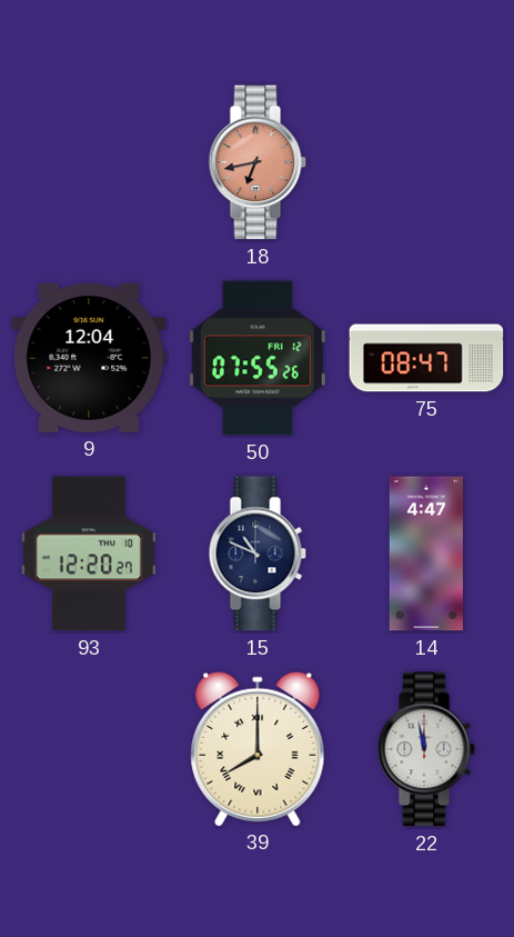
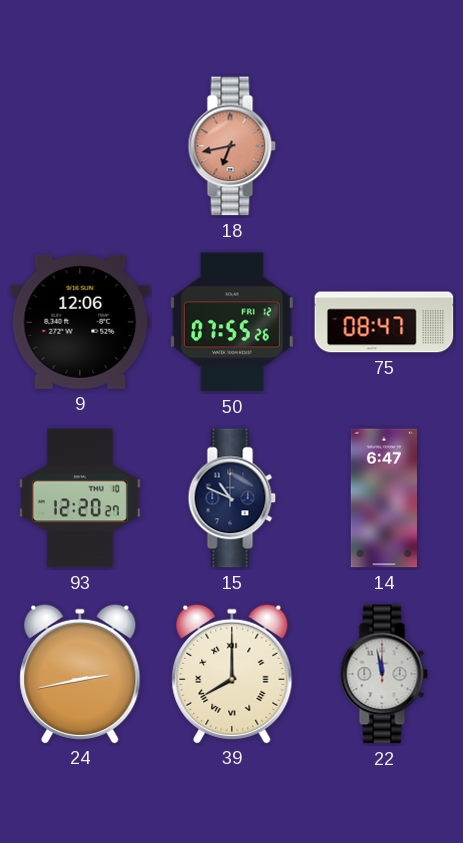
9: 12:04 -> 12:06 (80, 322)
14: 4:47 -> 6:47 (384, 498)
24: none -> 2:43 (80, 673)
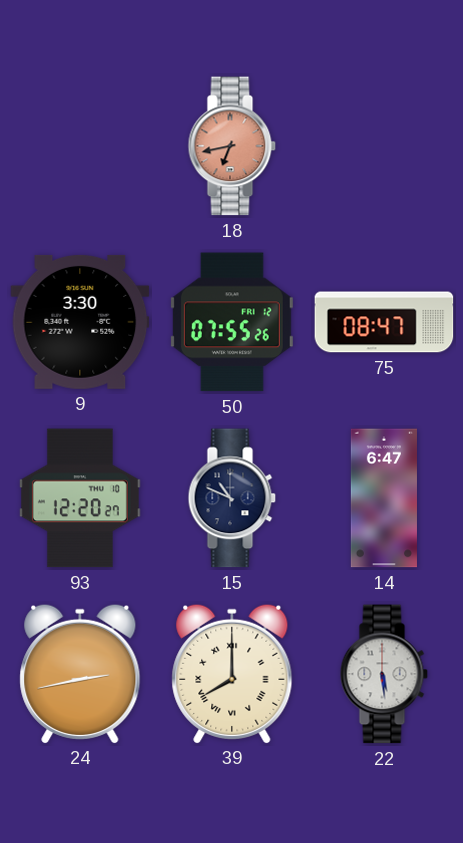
9: 12:06 -> 3:30 (80, 322)
22: 11:58 -> 5:29 (384, 674)
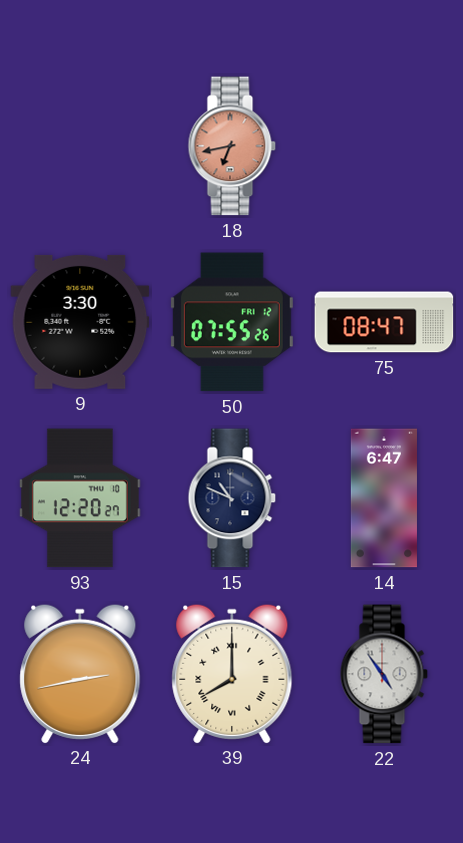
22: 5:29 -> 4:54 (384, 674)
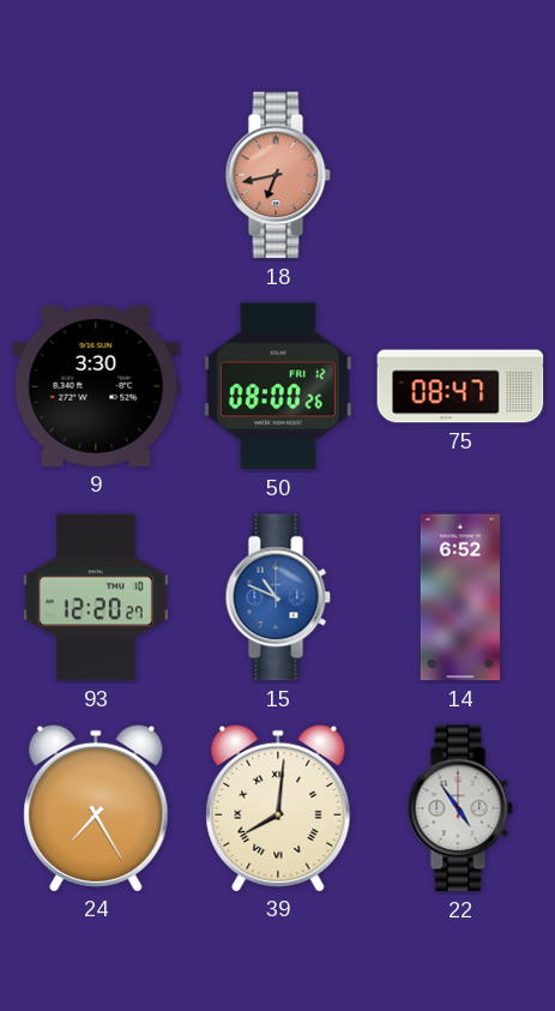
50: 07:55 -> 08:00 (278, 386)
15 dial: navy -> blue (278, 597)
14: 6:47 -> 6:52 (460, 597)
24: 2:43 -> 7:25 (96, 807)
39: 8:00 -> 8:01 (278, 807)
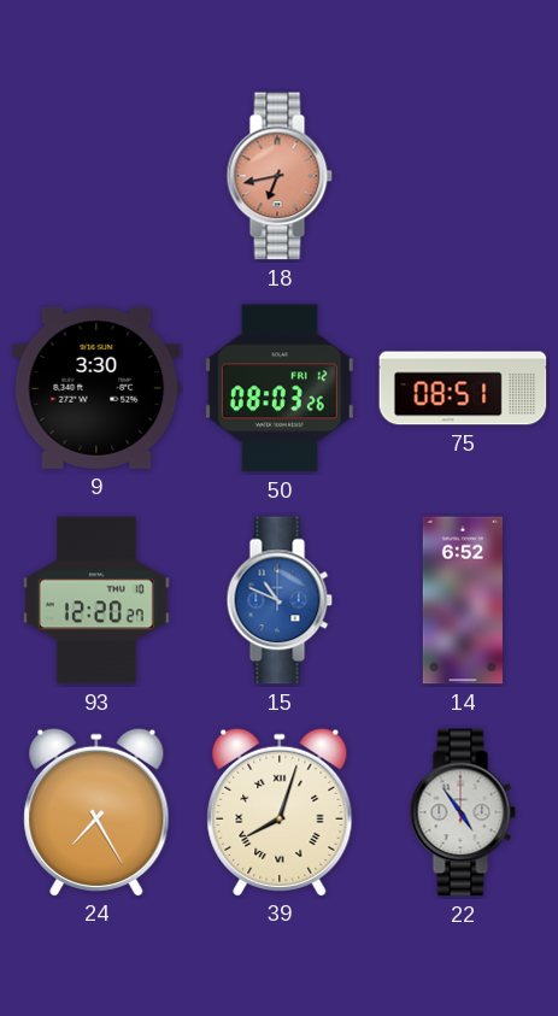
50: 08:00 -> 08:03 (280, 388)
75: 08:47 -> 08:51 (463, 388)
39: 8:01 -> 8:03 (280, 811)
